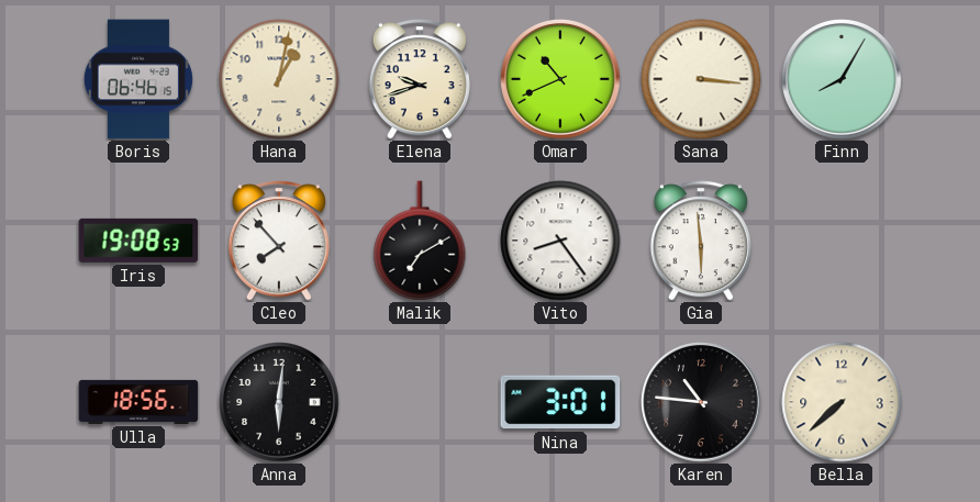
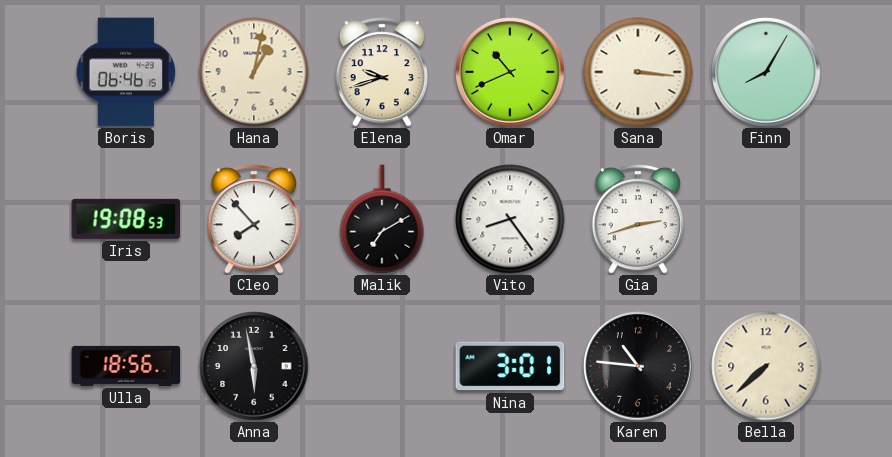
Gia: 5:59 -> 2:42 (638, 219)
Anna: 6:01 -> 5:58 (254, 366)
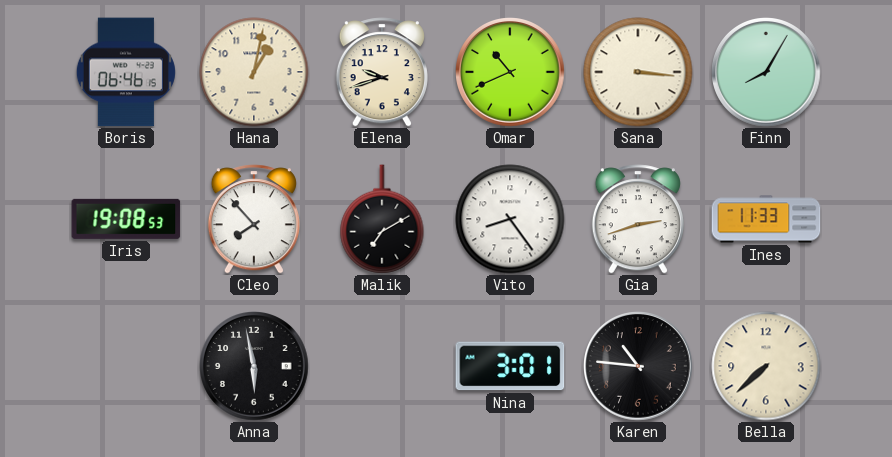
Ines: none -> 11:33 (766, 219)
Ulla: 18:56 -> none (126, 366)
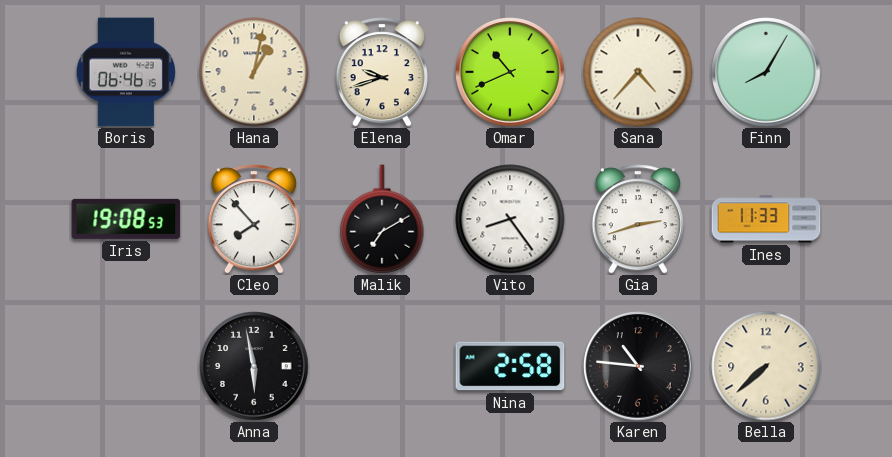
Sana: 3:16 -> 4:37 (638, 72)
Nina: 3:01 -> 2:58 (510, 366)
